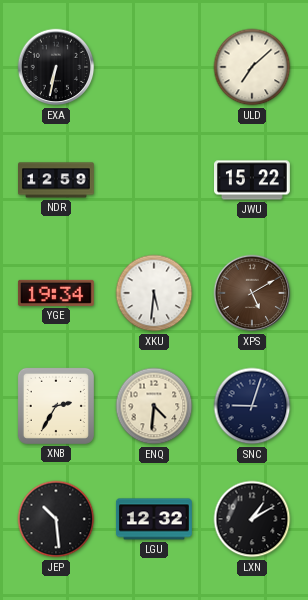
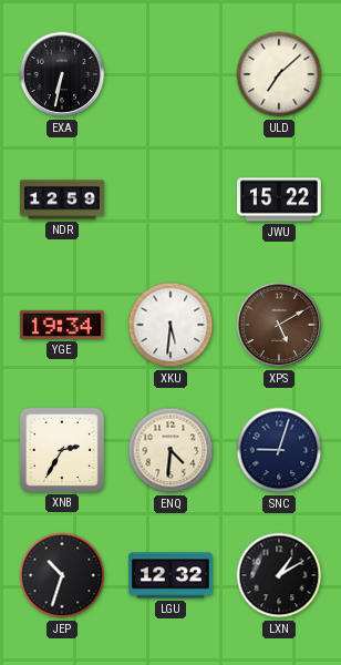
JEP: 10:29 -> 10:33 (62, 575)
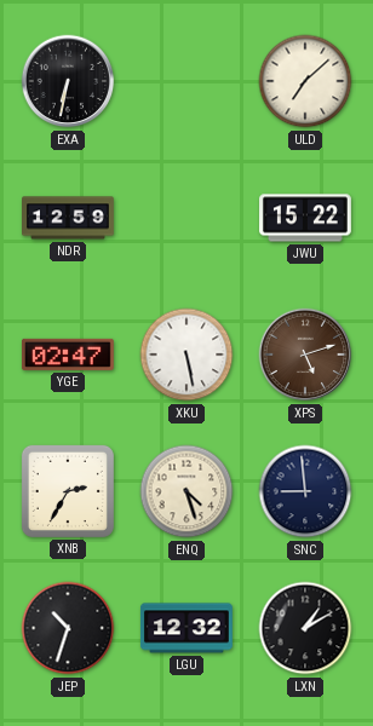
YGE: 19:34 -> 02:47 (68, 355)
XKU: 5:31 -> 5:28 (187, 355)
XPS: 5:10 -> 5:12 (305, 355)
ENQ: 4:31 -> 4:27 (187, 491)
SNC: 9:03 -> 8:59 (305, 491)
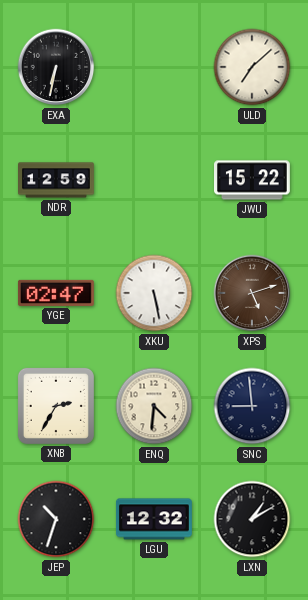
ENQ: 4:27 -> 4:31 (154, 406)
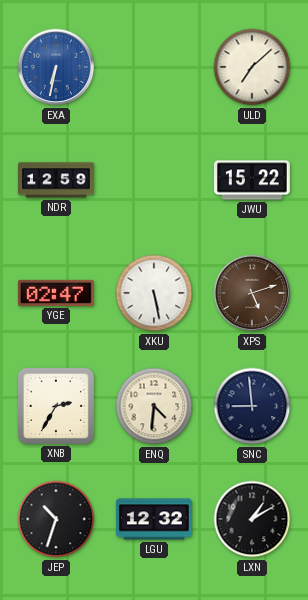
EXA dial: black -> blue (56, 67)
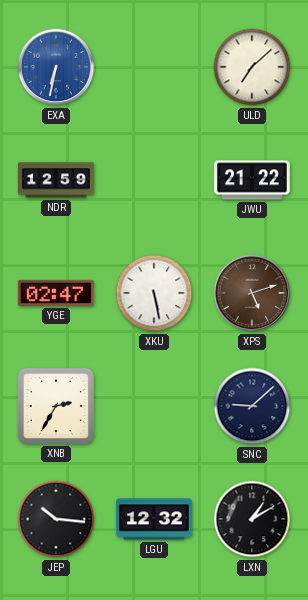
JWU: 15:22 -> 21:22 (253, 180)
ENQ: 4:31 -> none (154, 406)
SNC: 8:59 -> 9:08 (252, 406)
JEP: 10:33 -> 10:16 (56, 519)
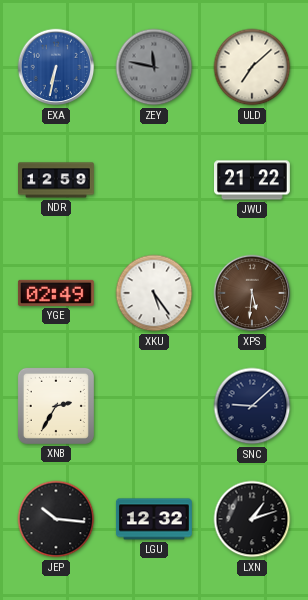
ZEY: none -> 11:47 (154, 67)
YGE: 02:47 -> 02:49 (56, 293)
XKU: 5:28 -> 5:24 (154, 293)
XPS: 5:12 -> 5:31 (252, 293)
LXN: 1:10 -> 1:12 (252, 519)
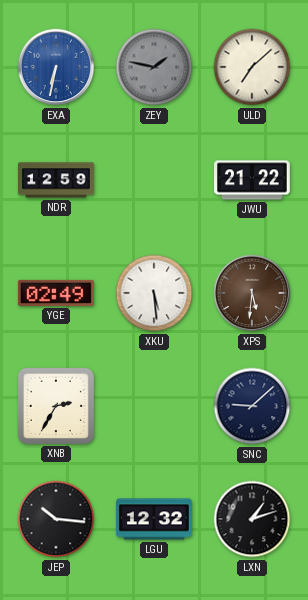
ZEY: 11:47 -> 1:47 (154, 67)
XKU: 5:24 -> 5:29 (154, 293)
